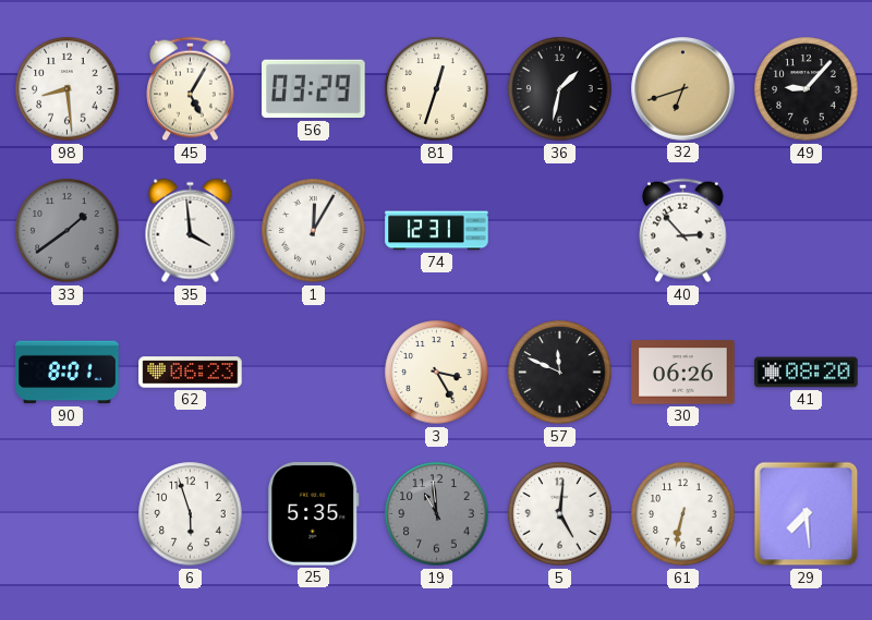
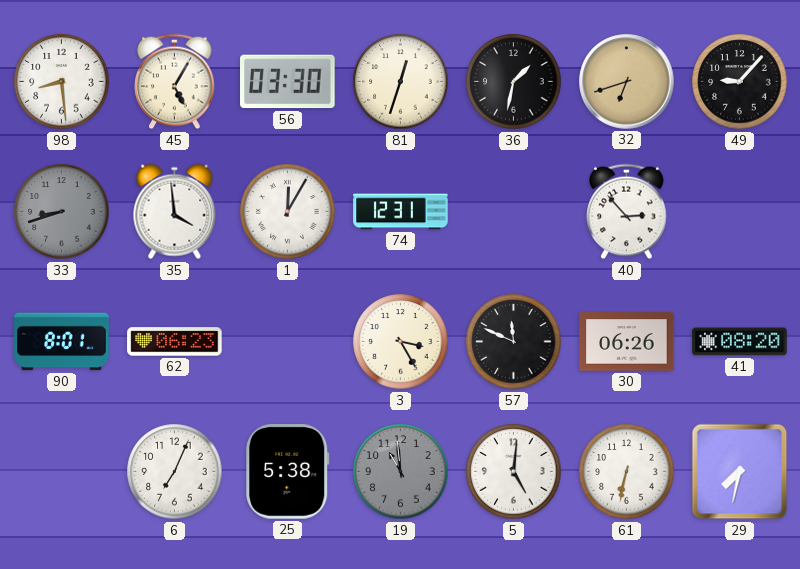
56: 03:29 -> 03:30 (288, 82)
33: 1:39 -> 8:42 (62, 212)
6: 5:57 -> 7:04 (175, 472)
25: 5:35 -> 5:38 (288, 472)
29: 7:29 -> 7:32 (740, 472)
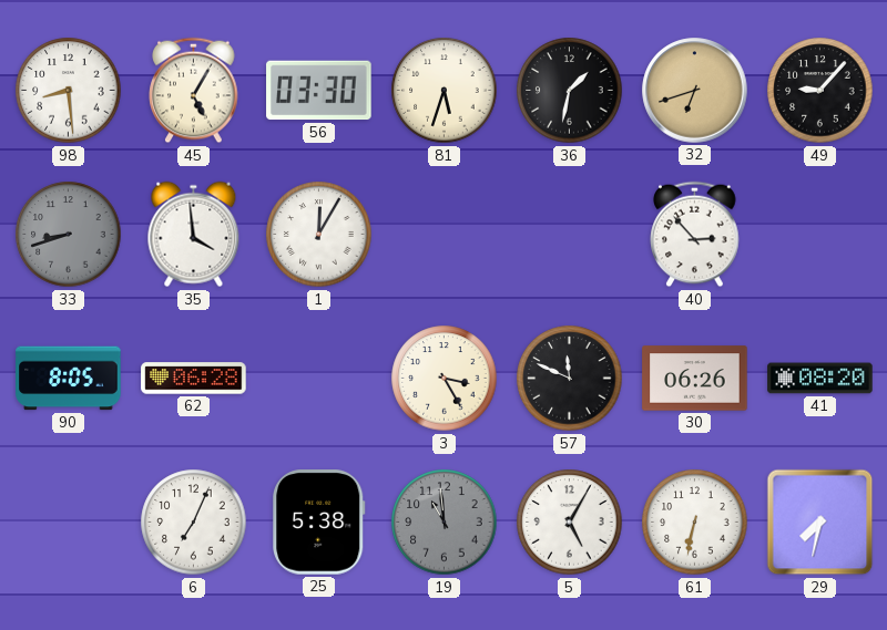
81: 12:33 -> 5:33 (445, 91)
74: 12:31 -> none (401, 212)
90: 8:01 -> 8:05 (69, 379)
62: 06:23 -> 06:28 (194, 379)
5: 5:01 -> 5:05 (570, 523)
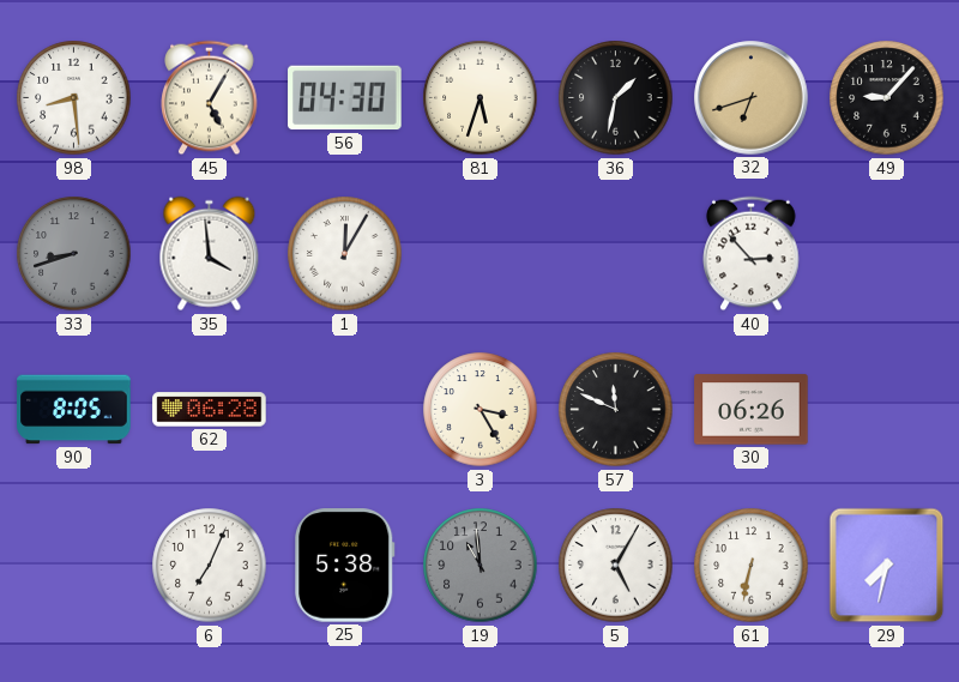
56: 03:30 -> 04:30 (345, 98)
41: 08:20 -> none (820, 379)
